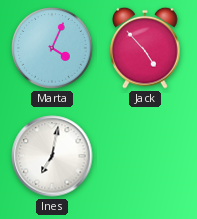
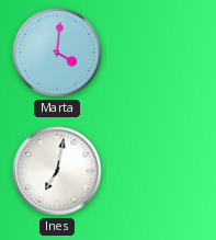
Marta: 4:04 -> 4:01 (57, 53)
Jack: 4:53 -> none (145, 48)
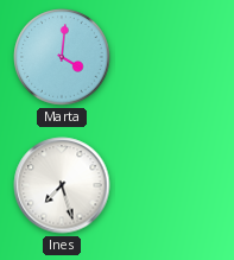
Ines: 7:02 -> 7:27 (62, 185)
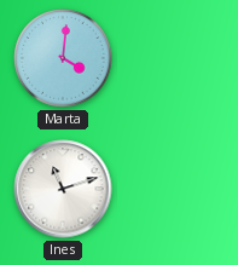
Ines: 7:27 -> 11:12 (63, 189)
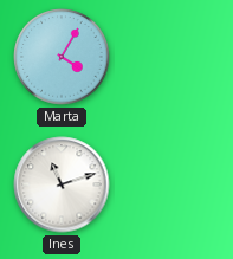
Marta: 4:01 -> 4:05 (62, 57)
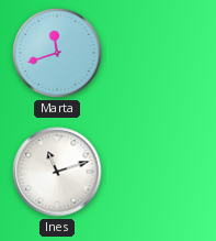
Marta: 4:05 -> 11:42 (57, 53)
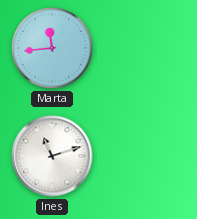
Marta: 11:42 -> 11:44 (52, 48)
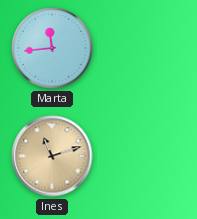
Ines dial: white -> champagne (52, 156)
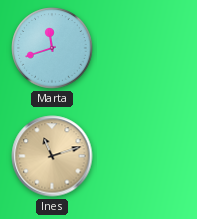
Marta: 11:44 -> 11:42 (52, 48)
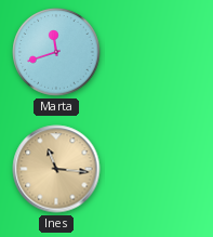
Ines: 11:12 -> 11:16 (56, 169)
